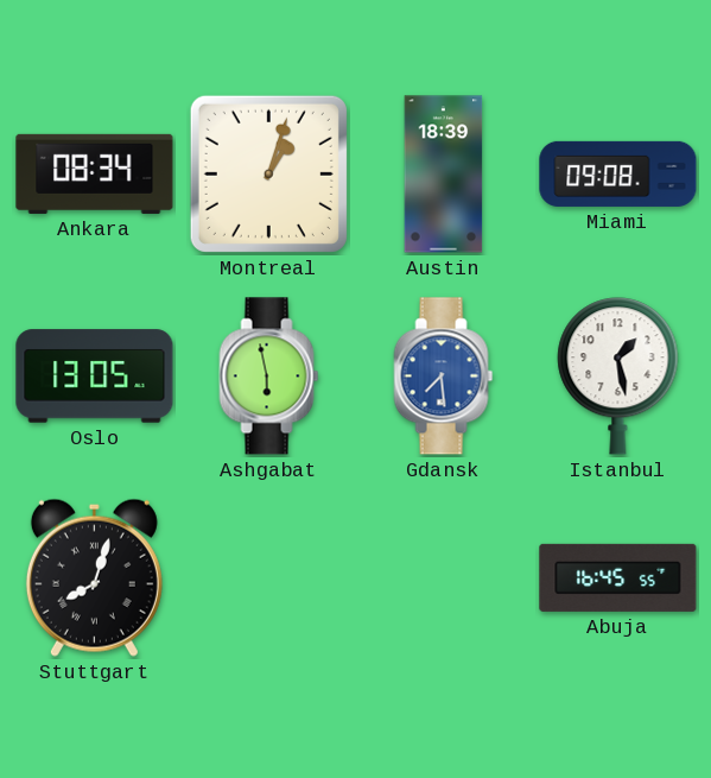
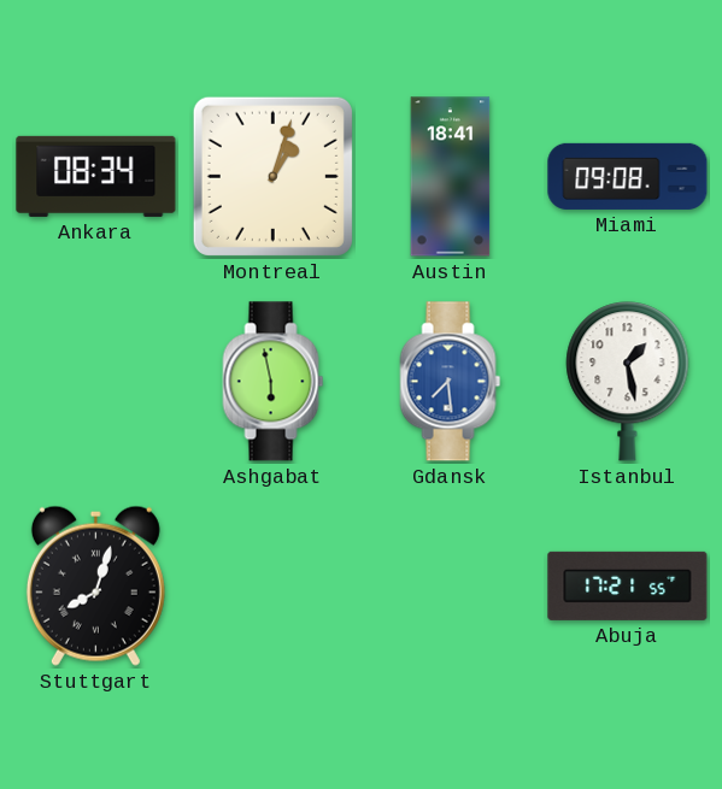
Austin: 18:39 -> 18:41 (451, 177)
Oslo: 13:05 -> none (95, 377)
Abuja: 16:45 -> 17:21 (628, 585)
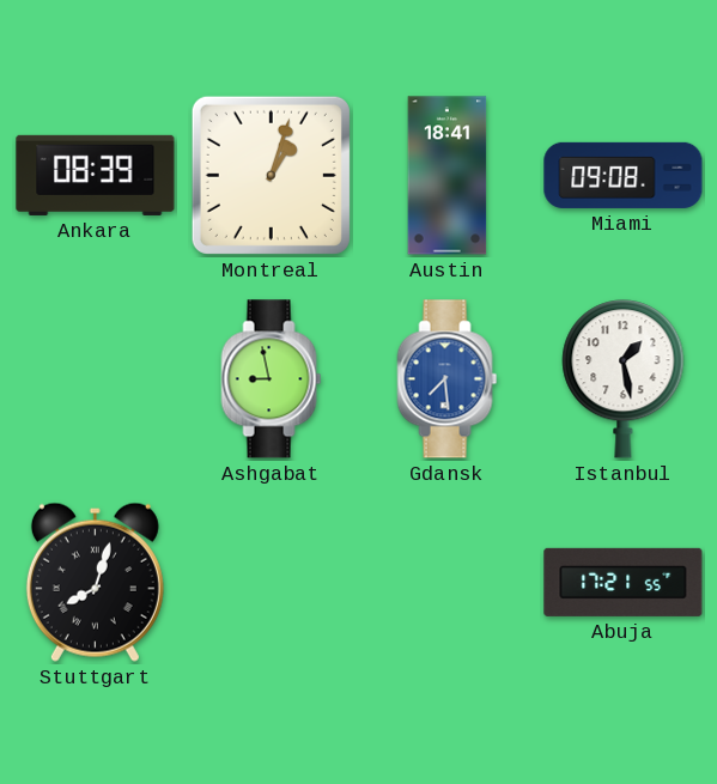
Ankara: 08:34 -> 08:39 (96, 175)
Ashgabat: 5:58 -> 8:58 (272, 379)
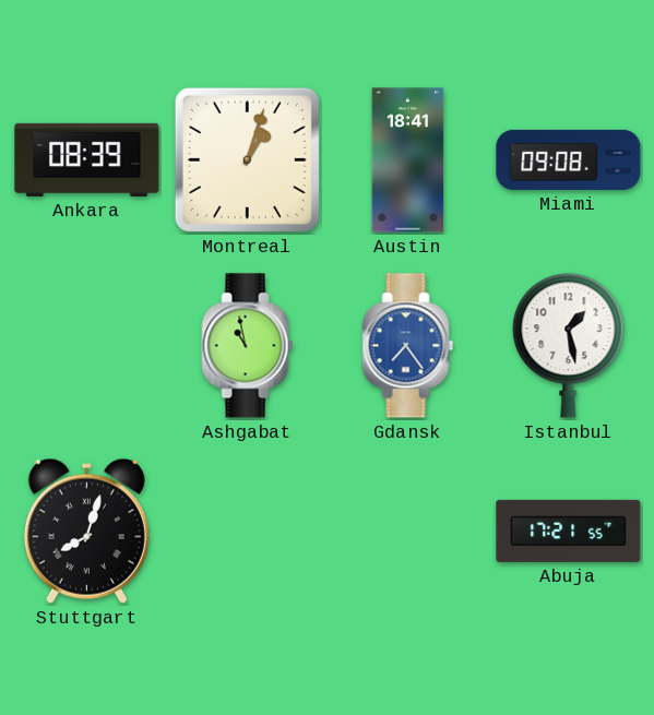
Ashgabat: 8:58 -> 10:58 (248, 346)
Gdansk: 7:29 -> 7:24 (408, 346)
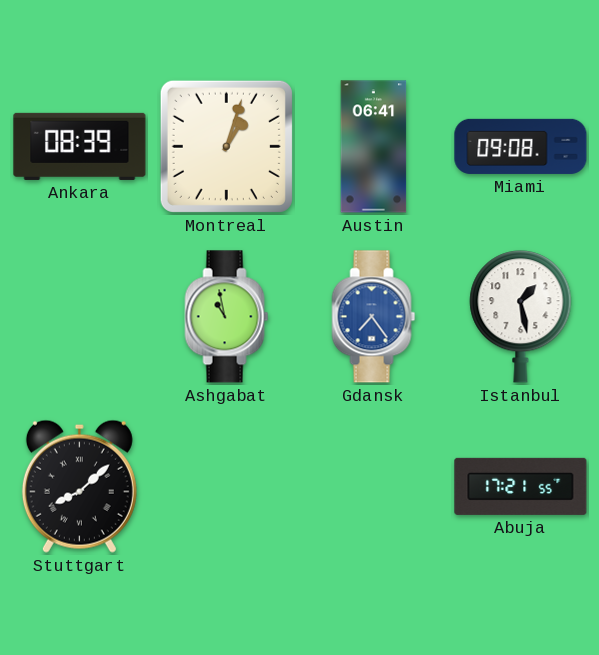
Austin: 18:41 -> 06:41 (374, 147)
Stuttgart: 8:03 -> 8:08 (79, 486)
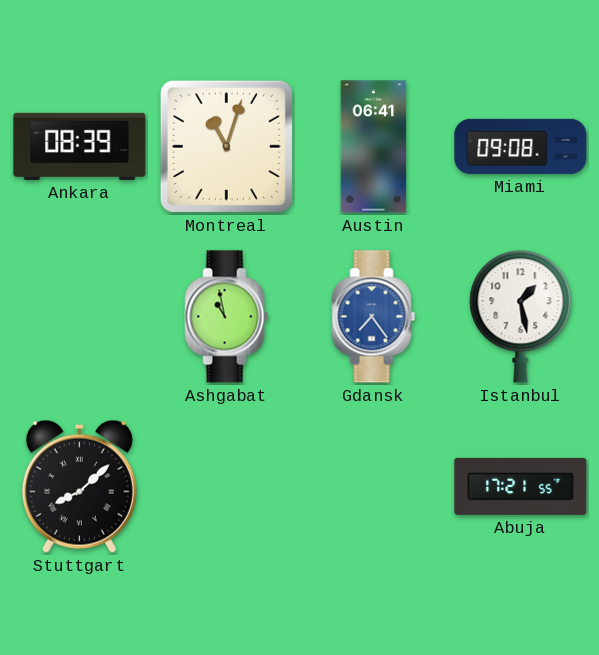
Montreal: 1:03 -> 11:03 (226, 146)
